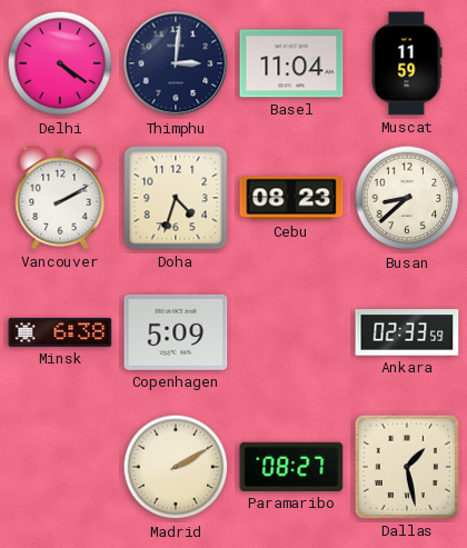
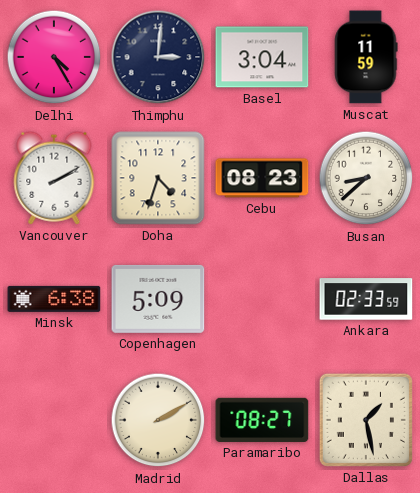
Delhi: 4:21 -> 4:25 (54, 57)
Basel: 11:04 -> 3:04 (262, 57)
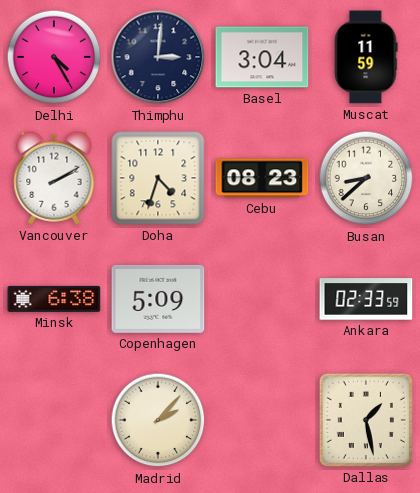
Madrid: 2:10 -> 2:07 (158, 420)
Paramaribo: 08:27 -> none (262, 420)
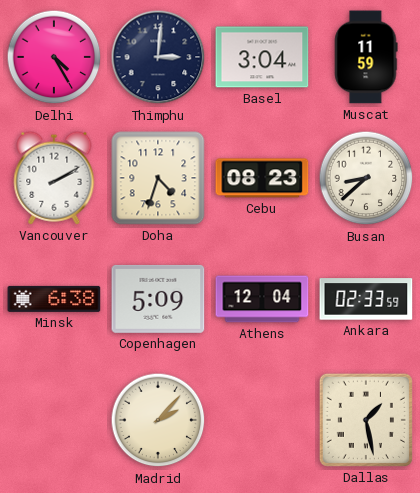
Athens: none -> 12:04 (262, 299)
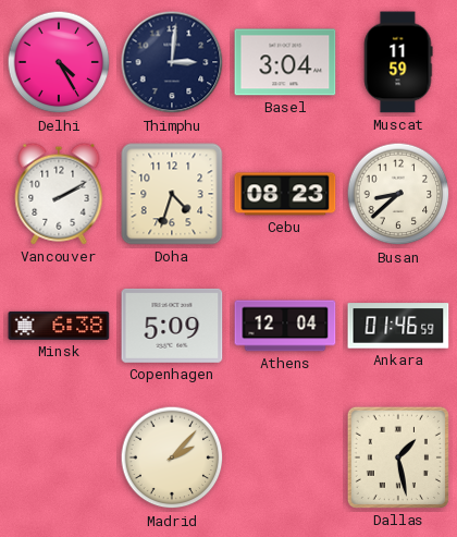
Ankara: 02:33 -> 01:46 (398, 326)
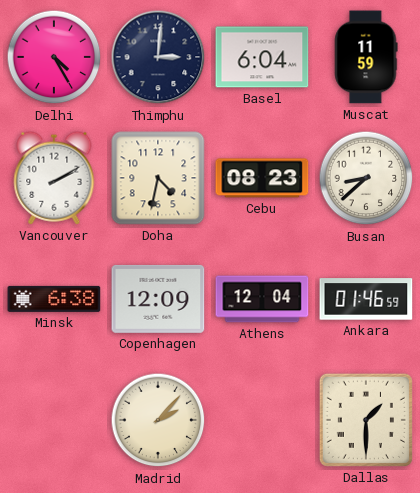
Basel: 3:04 -> 6:04 (262, 57)
Doha: 4:33 -> 4:32 (158, 178)
Copenhagen: 5:09 -> 12:09 (158, 299)
Dallas: 1:28 -> 1:30 (366, 420)
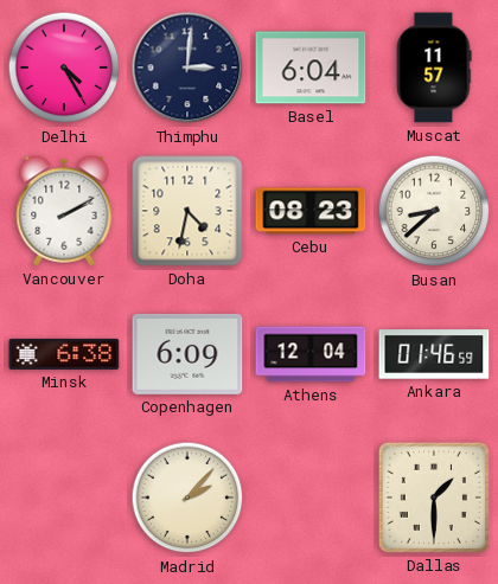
Muscat: 11:59 -> 11:57 (434, 68)
Copenhagen: 12:09 -> 6:09 (187, 354)
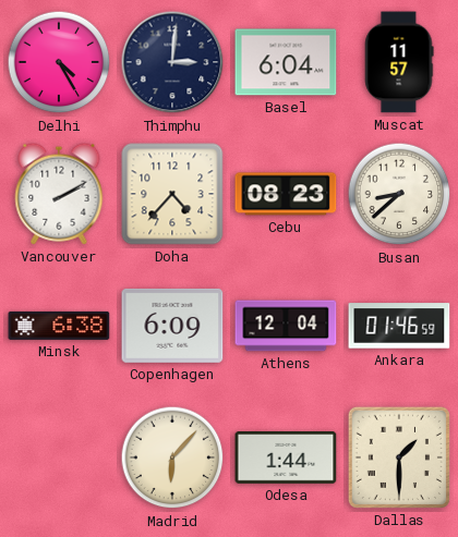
Doha: 4:32 -> 4:37 (172, 194)
Madrid: 2:07 -> 6:07 (172, 457)
Odesa: none -> 1:44 (286, 459)
